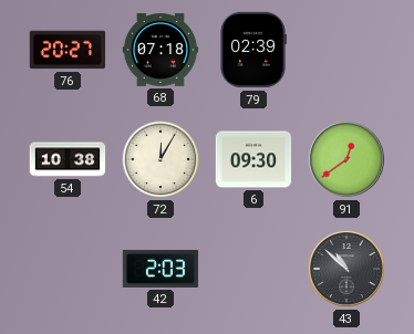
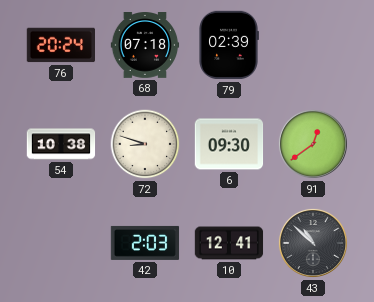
76: 20:27 -> 20:24 (61, 45)
72: 12:05 -> 8:48 (145, 144)
10: none -> 12:41 (229, 243)
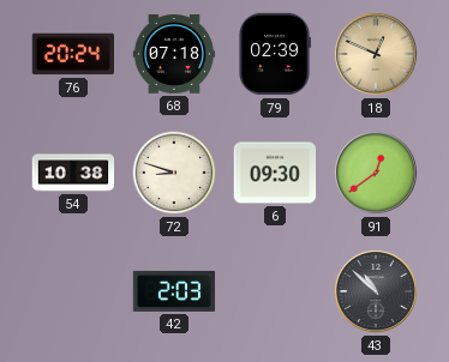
18: none -> 12:49 (376, 54)
10: 12:41 -> none (229, 243)
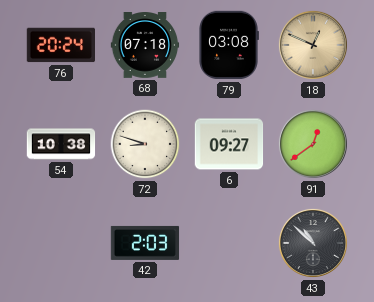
79: 02:39 -> 03:08 (229, 45)
6: 09:30 -> 09:27 (229, 144)
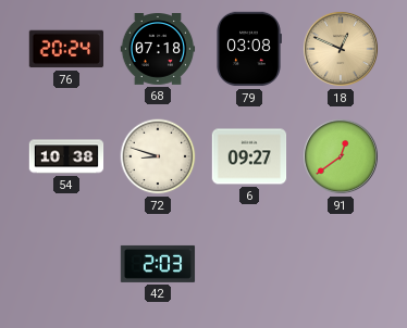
43: 10:52 -> none (313, 243)
